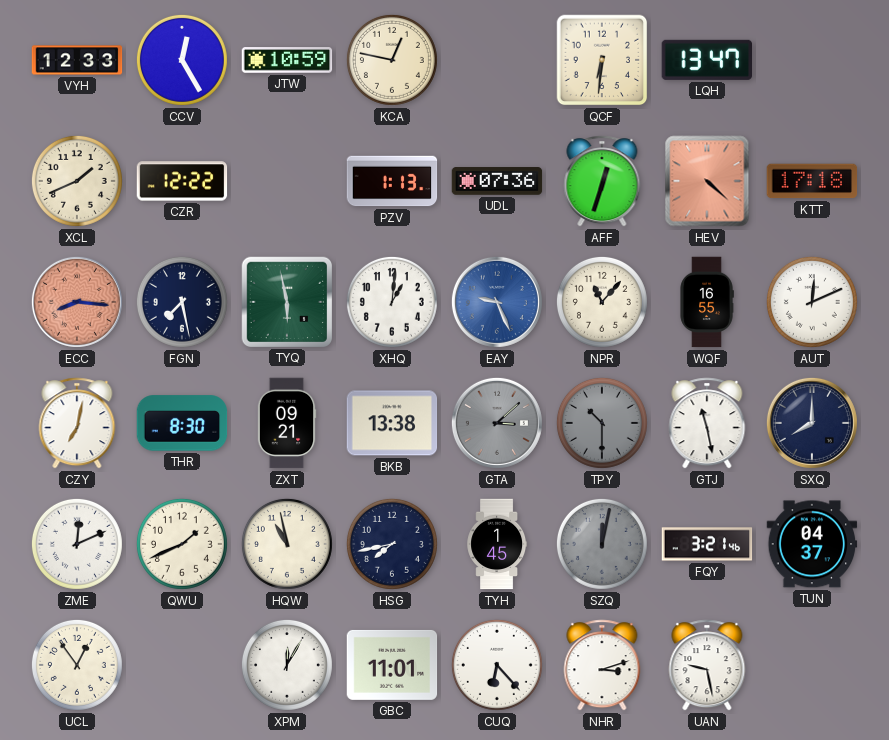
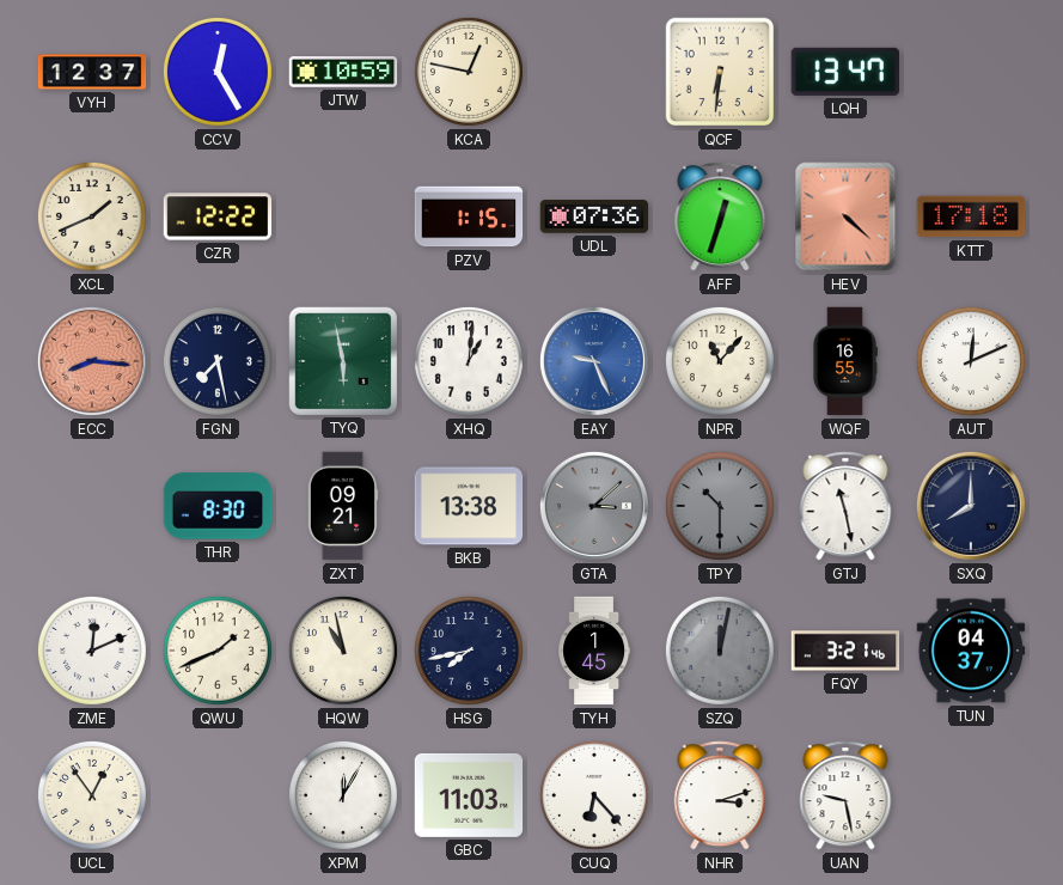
VYH: 12:33 -> 12:37 (92, 72)
PZV: 1:13 -> 1:15 (469, 216)
CZY: 7:02 -> none (77, 423)
GBC: 11:01 -> 11:03 (469, 795)
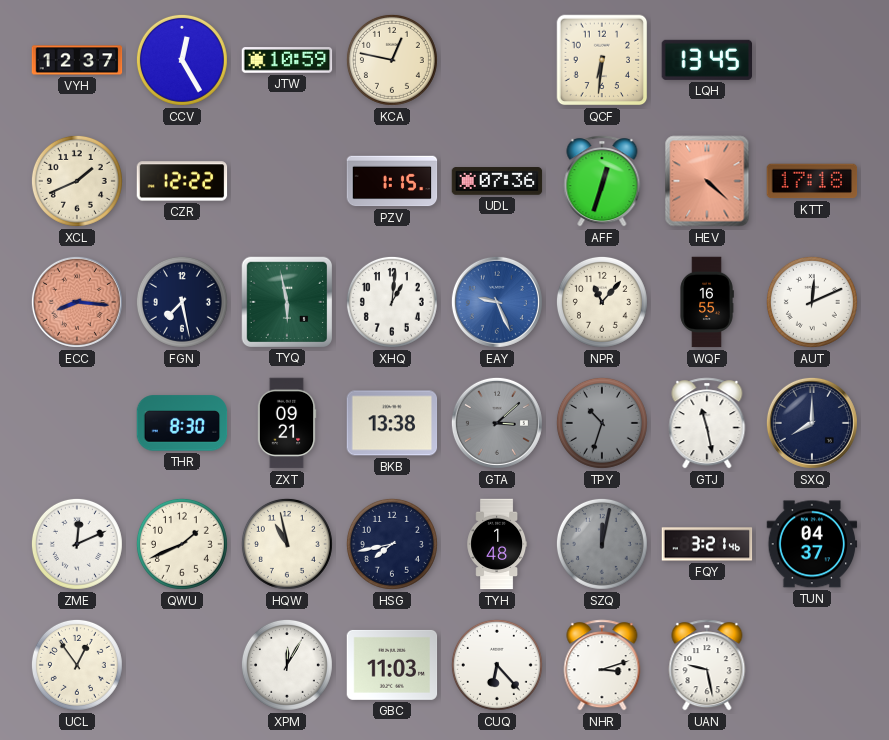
LQH: 13:47 -> 13:45 (706, 60)
TPY: 10:30 -> 10:33 (602, 423)
TYH: 1:45 -> 1:48 (497, 544)
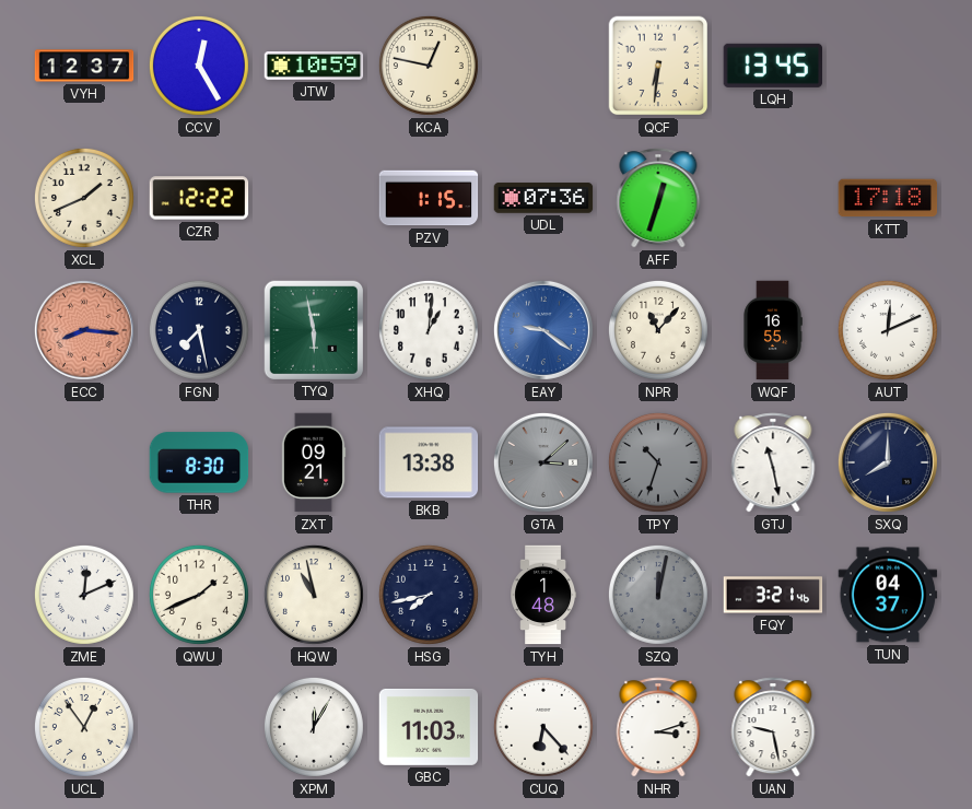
HEV: 4:22 -> none (707, 181)
EAY: 9:26 -> 9:21 (543, 330)
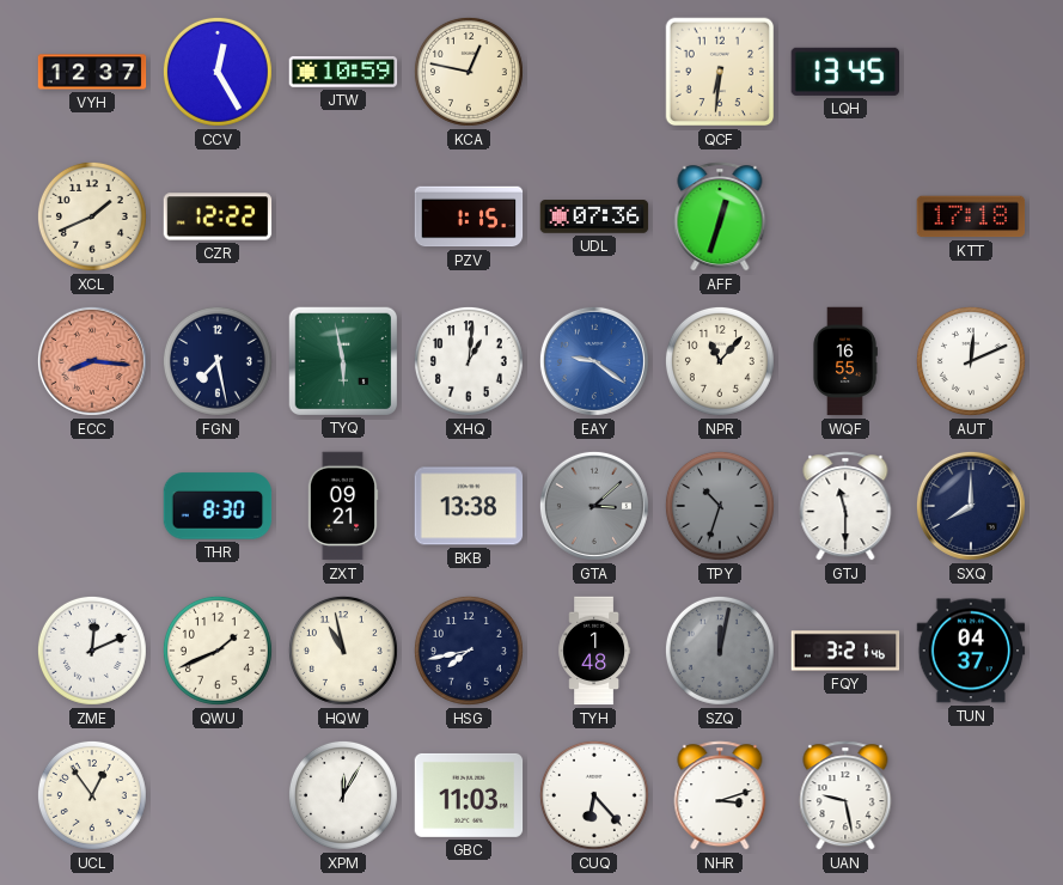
GTJ: 11:28 -> 11:30 (845, 506)
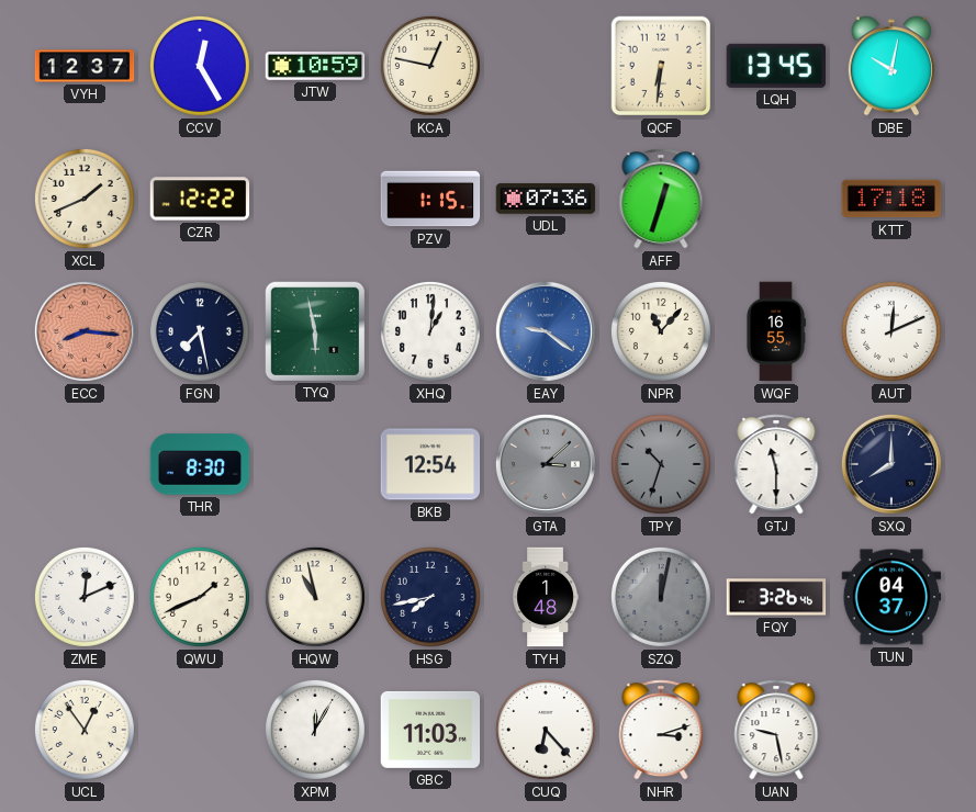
DBE: none -> 10:02 (891, 66)
ZXT: 09:21 -> none (343, 506)
BKB: 13:38 -> 12:54 (430, 464)
FQY: 3:21 -> 3:26 (776, 597)
